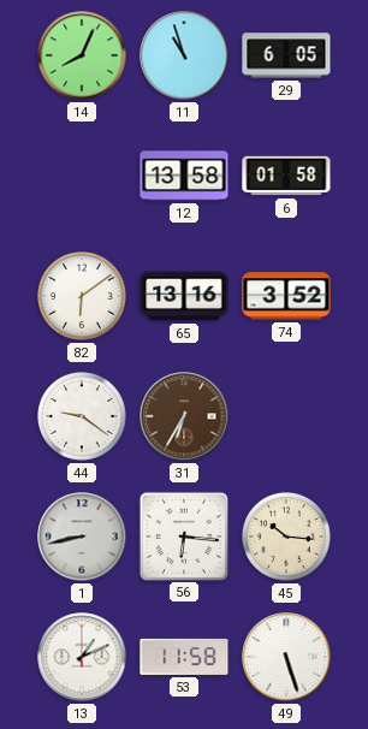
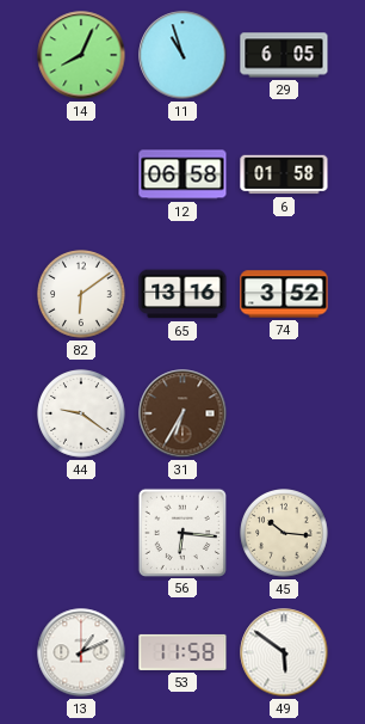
12: 13:58 -> 06:58 (182, 174)
1: 8:43 -> none (82, 537)
49: 5:27 -> 5:51 (284, 652)
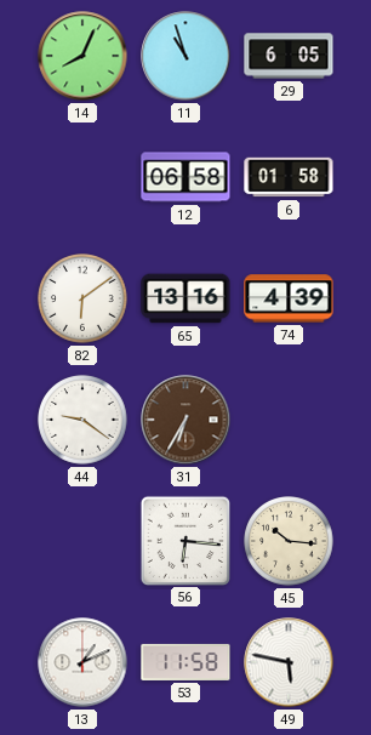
74: 3:52 -> 4:39 (289, 298)
49: 5:51 -> 5:47 (289, 662)
